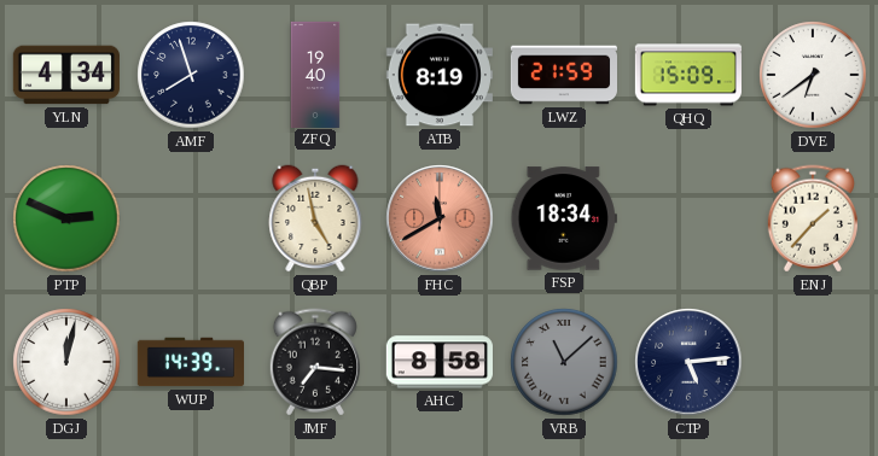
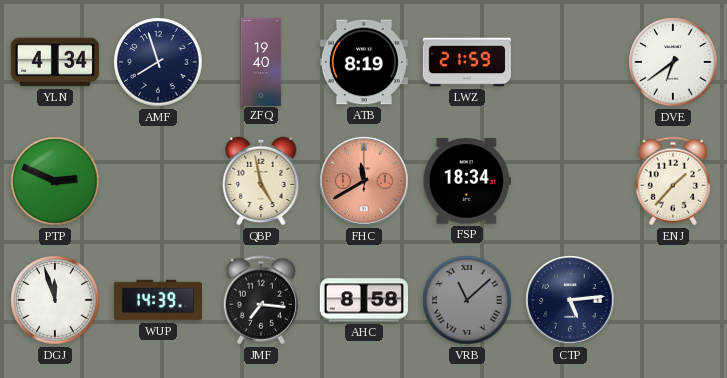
QHQ: 15:09 -> none (687, 75)
DGJ: 12:02 -> 11:57 (55, 300)
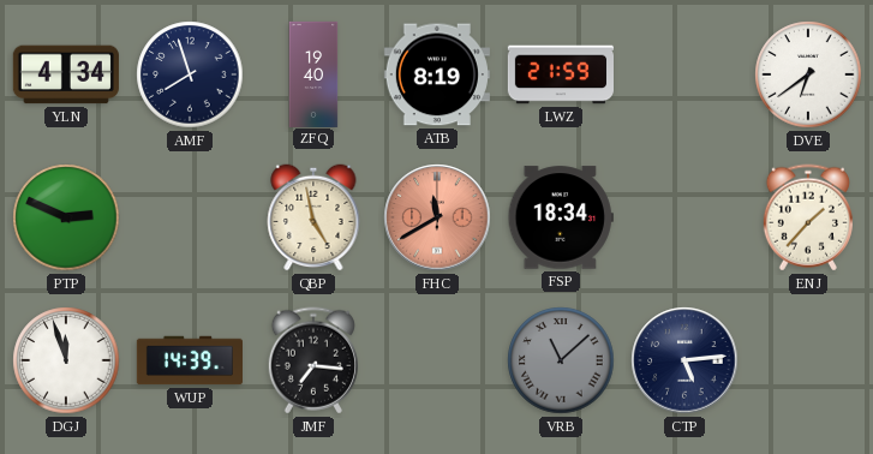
AHC: 8:58 -> none (364, 300)
